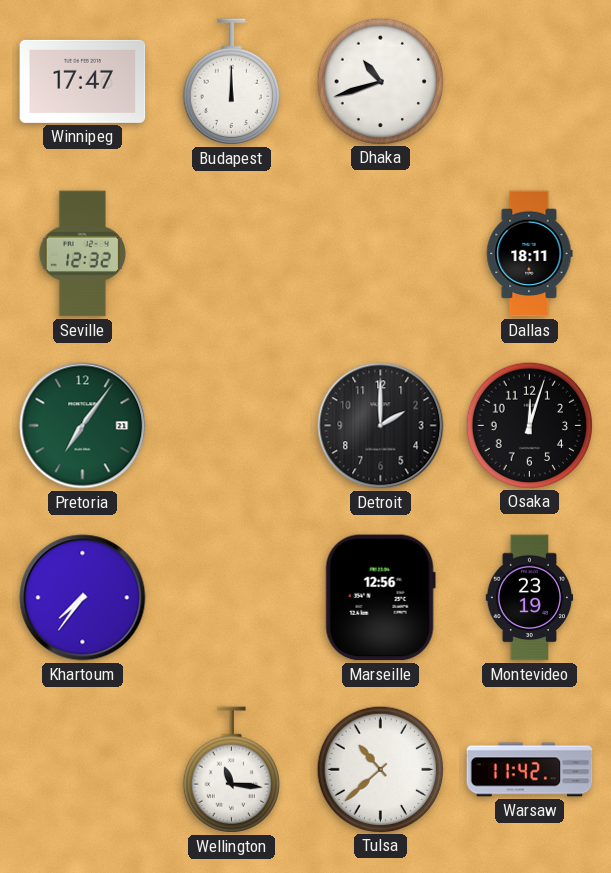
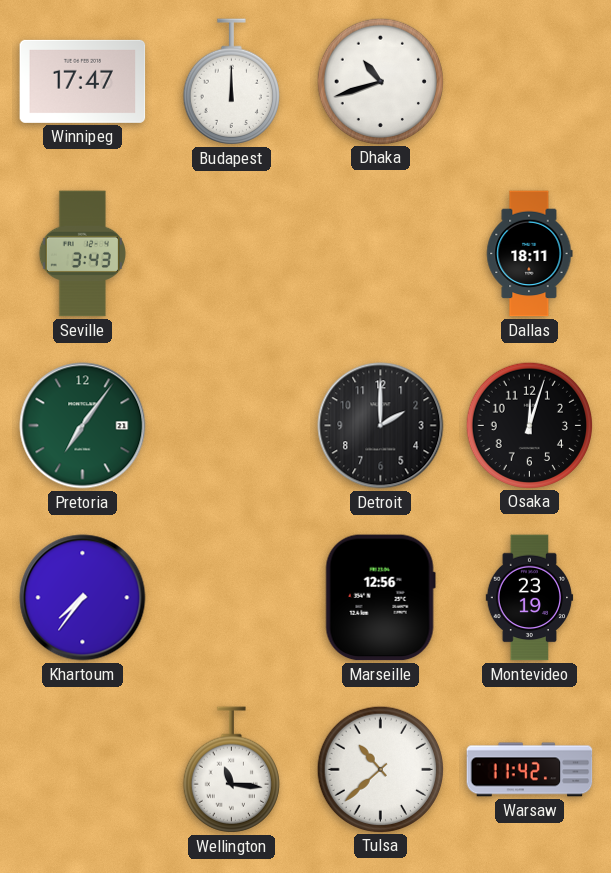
Seville: 12:32 -> 3:43 (82, 254)
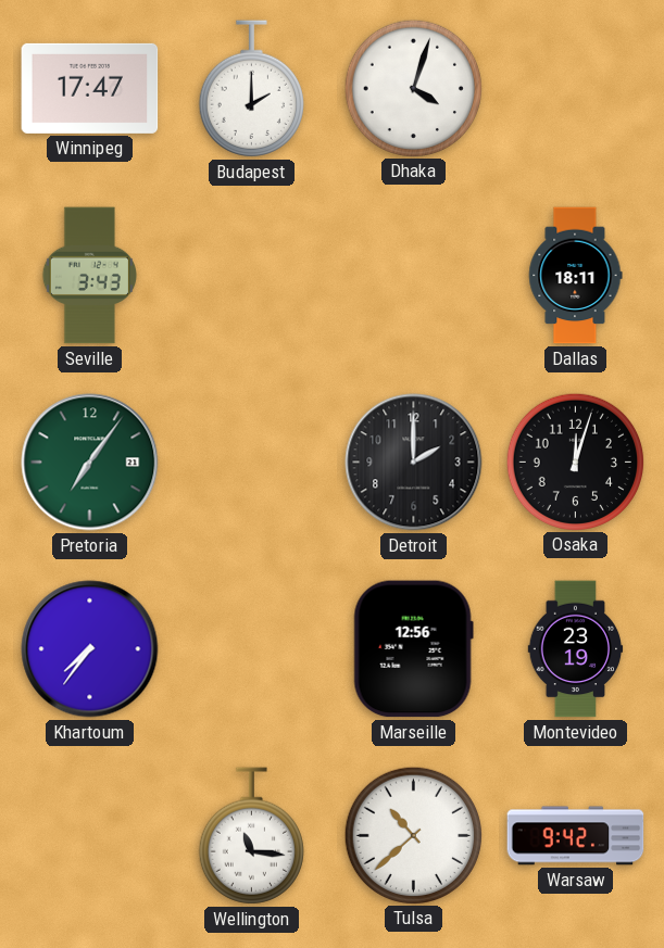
Budapest: 12:00 -> 2:00 (251, 89)
Dhaka: 10:42 -> 4:03 (413, 88)
Warsaw: 11:42 -> 9:42 (576, 836)
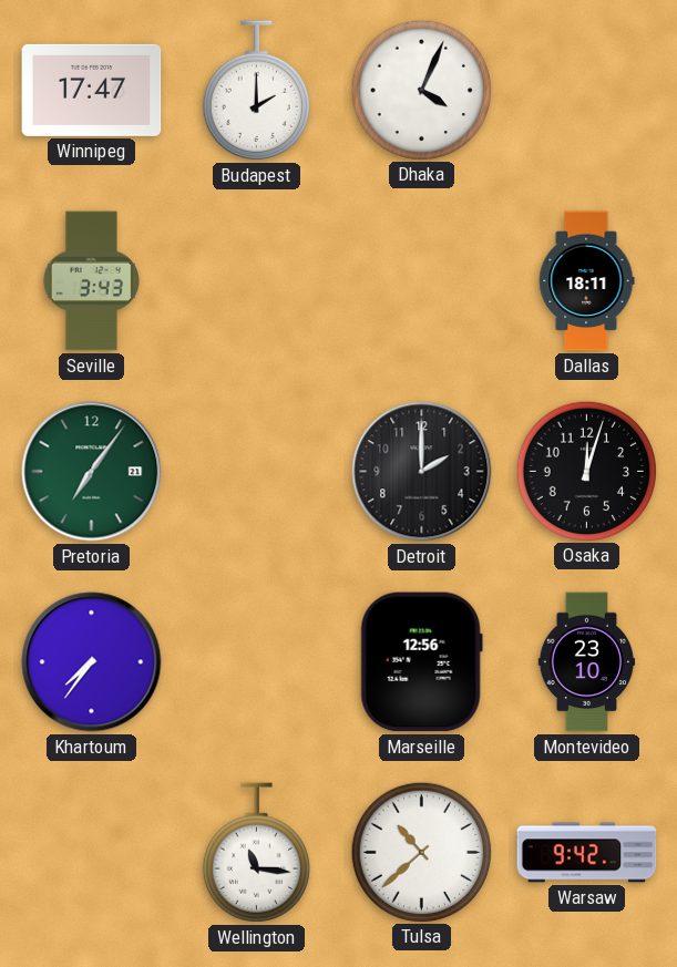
Dhaka: 4:03 -> 4:04 (421, 90)
Montevideo: 23:19 -> 23:10 (587, 662)
